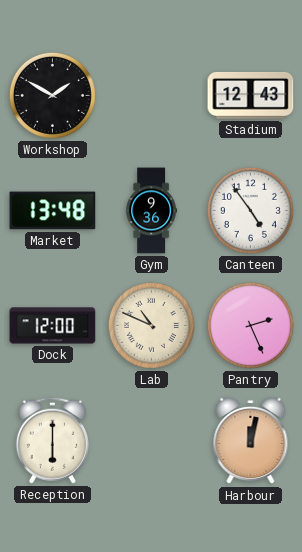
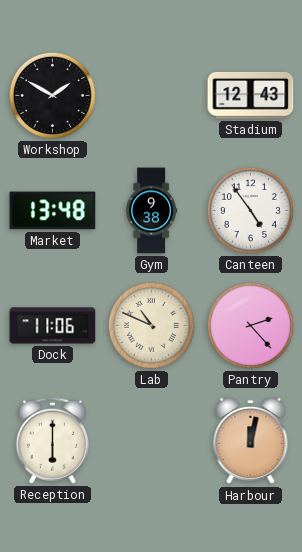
Gym: 9:36 -> 9:38 (152, 211)
Dock: 12:00 -> 11:06 (53, 326)
Pantry: 2:26 -> 2:23 (250, 325)
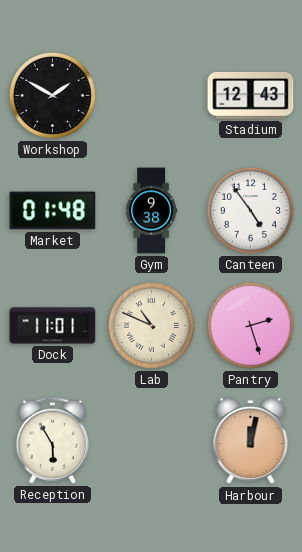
Market: 13:48 -> 01:48 (53, 211)
Dock: 11:06 -> 11:01 (53, 326)
Pantry: 2:23 -> 2:27 (250, 325)
Reception: 6:00 -> 5:55 (52, 440)
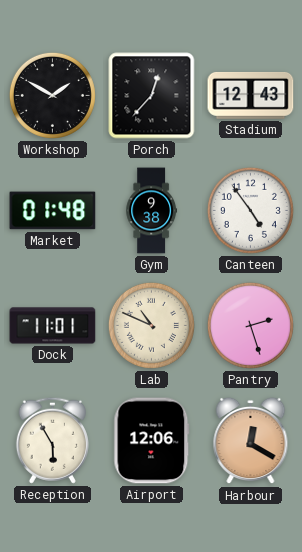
Porch: none -> 12:37 (152, 96)
Airport: none -> 12:06 (152, 441)
Harbour: 12:02 -> 12:20 (251, 441)
